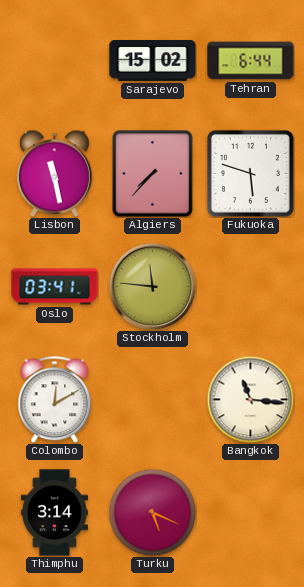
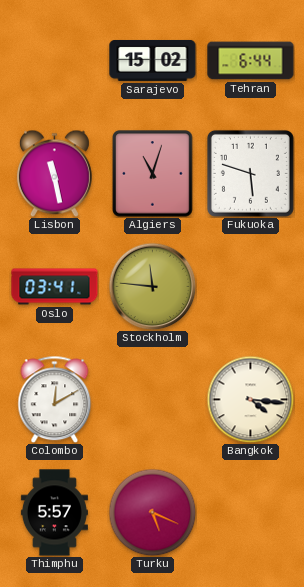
Algiers: 7:37 -> 11:03 (153, 174)
Bangkok: 11:16 -> 4:16 (250, 399)
Thimphu: 3:14 -> 5:57 (54, 513)
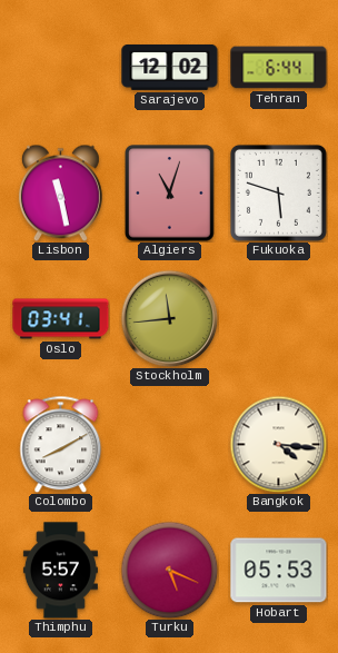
Sarajevo: 15:02 -> 12:02 (170, 67)
Stockholm: 11:46 -> 11:44 (169, 318)
Colombo: 12:10 -> 8:10 (61, 444)
Hobart: none -> 05:53 (279, 571)
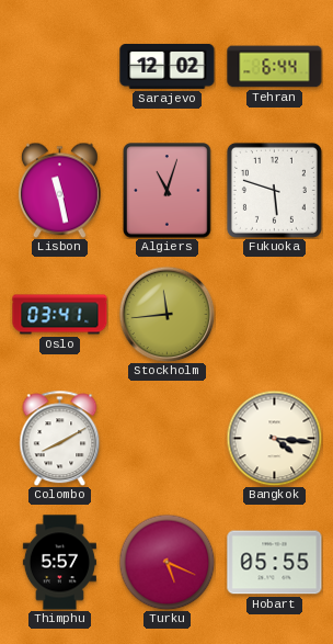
Hobart: 05:53 -> 05:55 (275, 563)
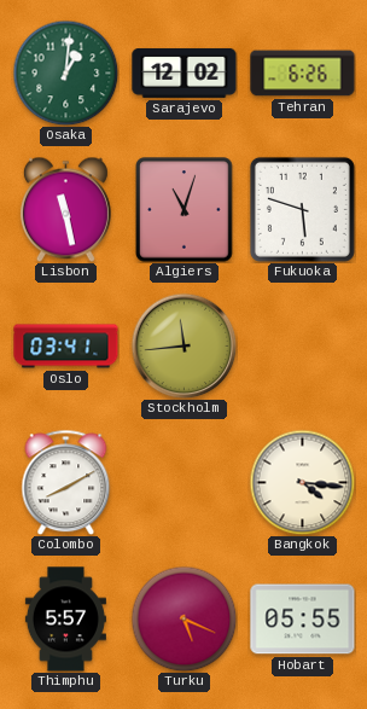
Osaka: none -> 1:01 (65, 72)
Tehran: 6:44 -> 6:26 (303, 74)
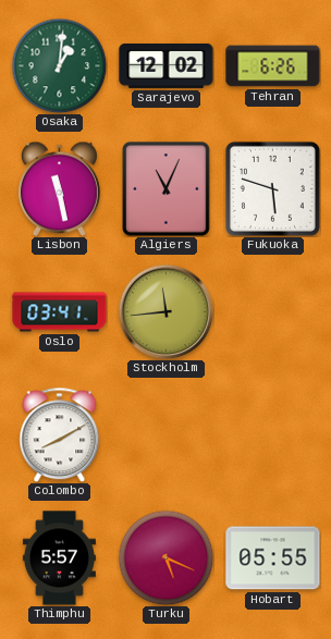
Algiers: 11:03 -> 11:04 (167, 189)
Bangkok: 4:16 -> none (302, 482)
